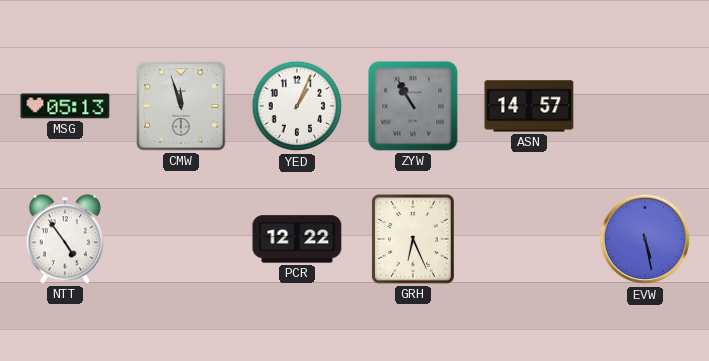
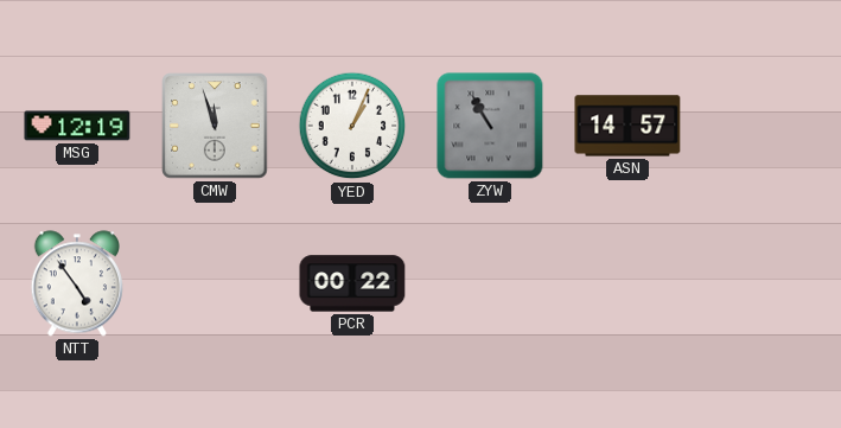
MSG: 05:13 -> 12:19 (77, 126)
PCR: 12:22 -> 00:22 (352, 283)
GRH: 6:26 -> none (413, 239)
EVW: 5:28 -> none (645, 239)
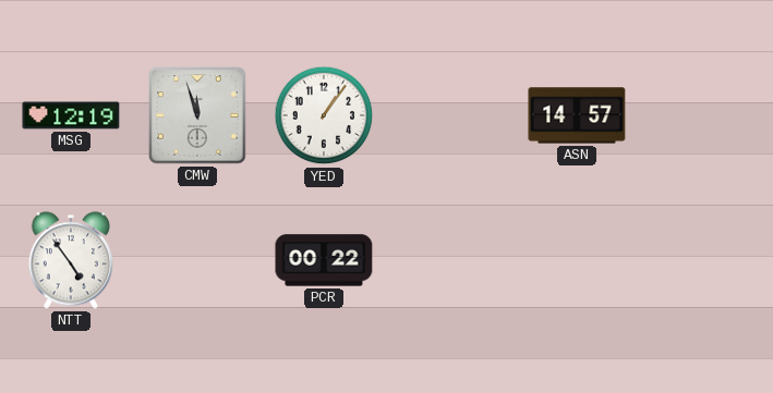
YED: 1:04 -> 1:06 (324, 115)
ZYW: 10:55 -> none (490, 126)
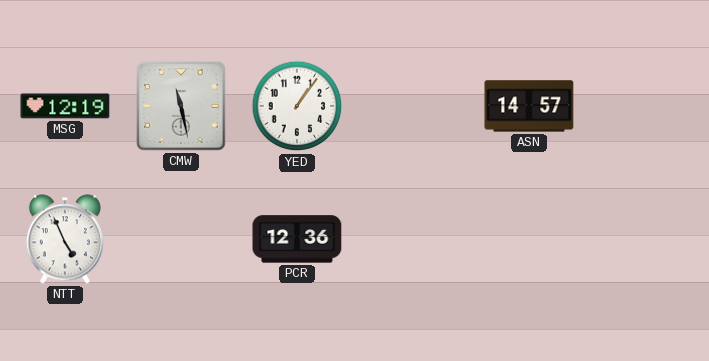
CMW: 11:57 -> 11:28 (181, 106)
NTT: 4:54 -> 4:56 (65, 239)
PCR: 00:22 -> 12:36 (297, 239)
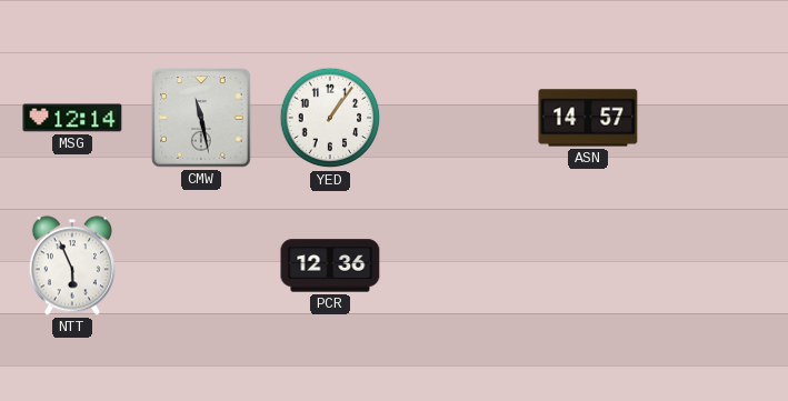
MSG: 12:19 -> 12:14 (72, 118)
NTT: 4:56 -> 5:56 (72, 265)
